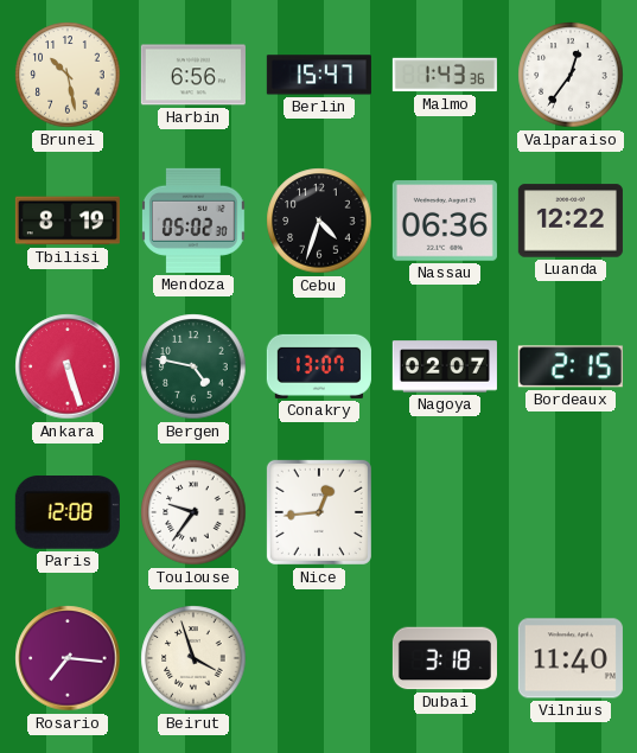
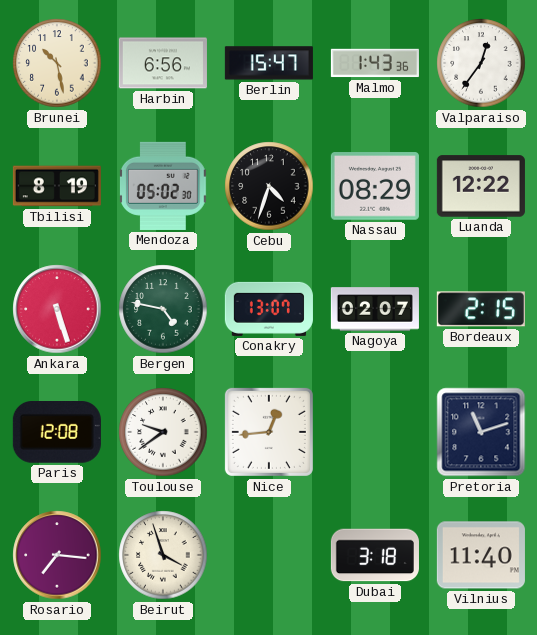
Nassau: 06:36 -> 08:29 (375, 186)
Toulouse: 9:36 -> 9:39 (163, 432)
Pretoria: none -> 11:12 (481, 432)
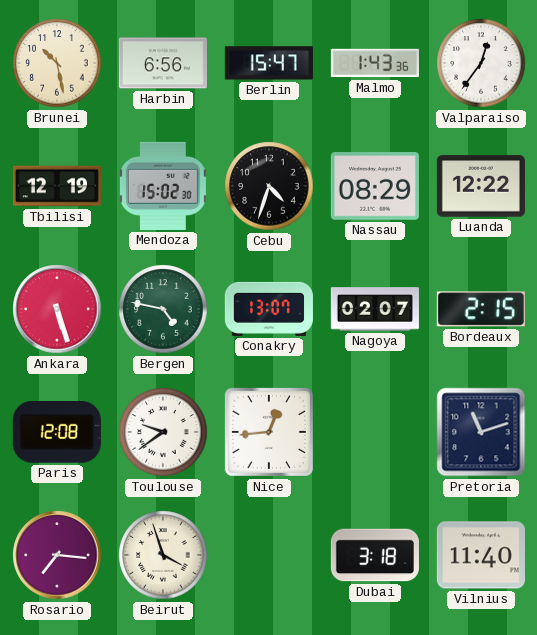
Tbilisi: 8:19 -> 12:19 (57, 186)
Mendoza: 05:02 -> 15:02 (163, 186)
